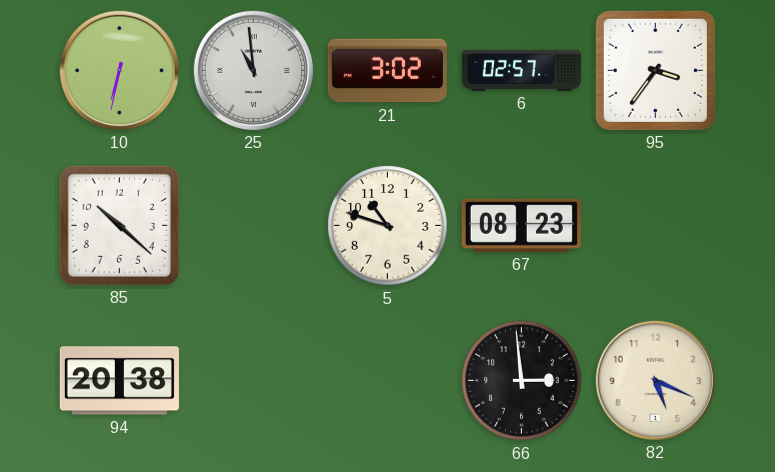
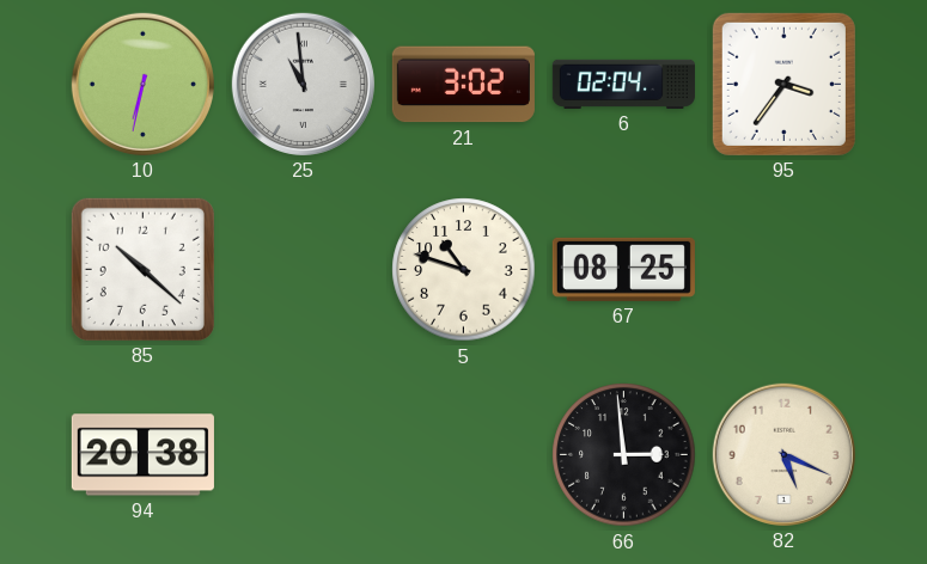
6: 02:57 -> 02:04 (623, 84)
67: 08:23 -> 08:25 (623, 269)
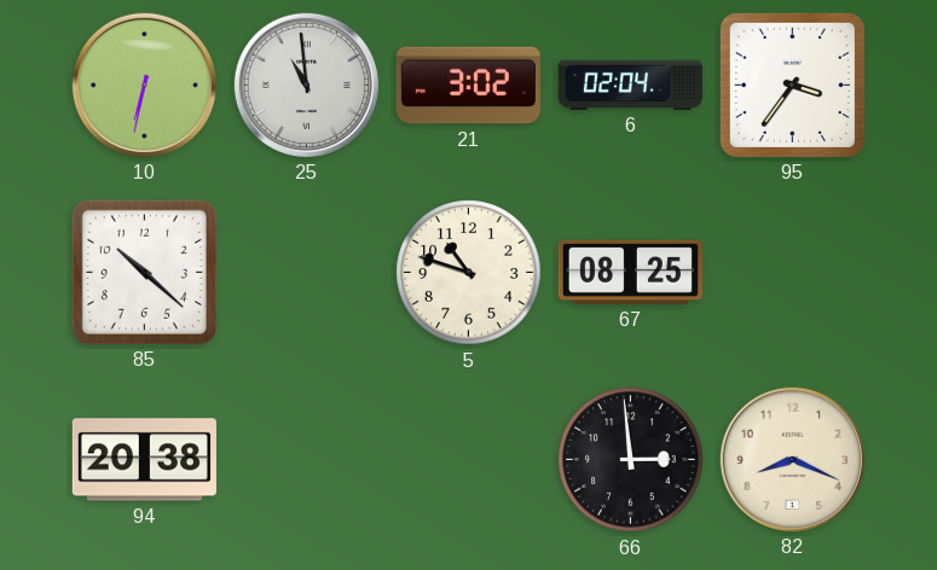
82: 5:19 -> 8:19 (792, 459)
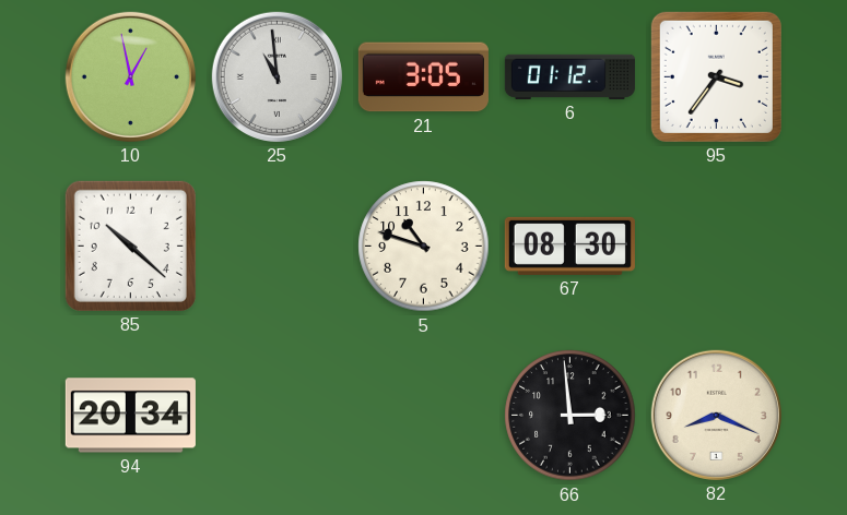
10: 6:32 -> 12:58 (130, 76)
21: 3:02 -> 3:05 (423, 77)
6: 02:04 -> 01:12 (569, 76)
67: 08:25 -> 08:30 (569, 245)
94: 20:38 -> 20:34 (130, 416)
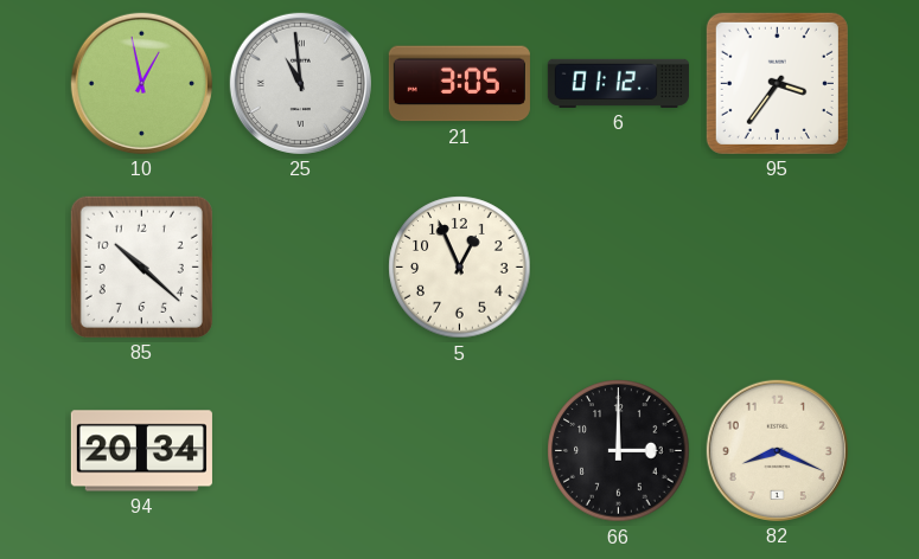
5: 10:48 -> 12:56 (460, 268)
67: 08:30 -> none (569, 245)
66: 2:59 -> 3:00 (619, 451)
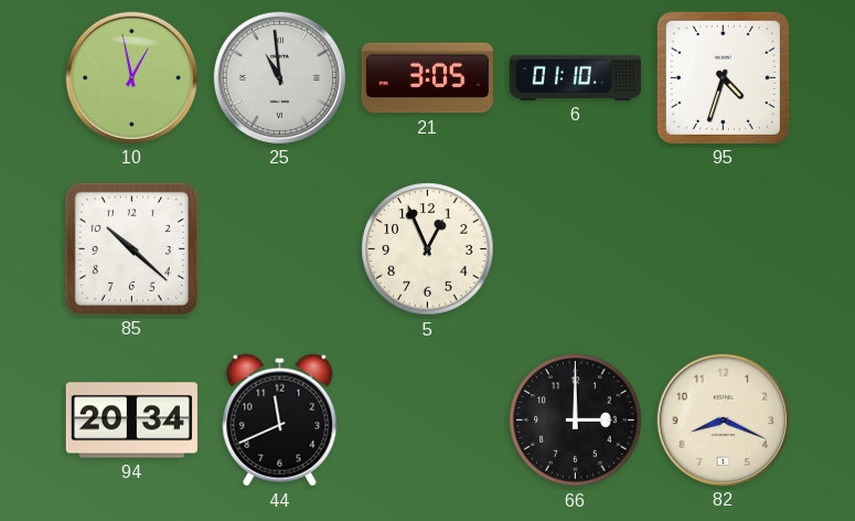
6: 01:12 -> 01:10 (575, 77)
95: 3:36 -> 4:33 (723, 77)
44: none -> 11:41 (280, 421)
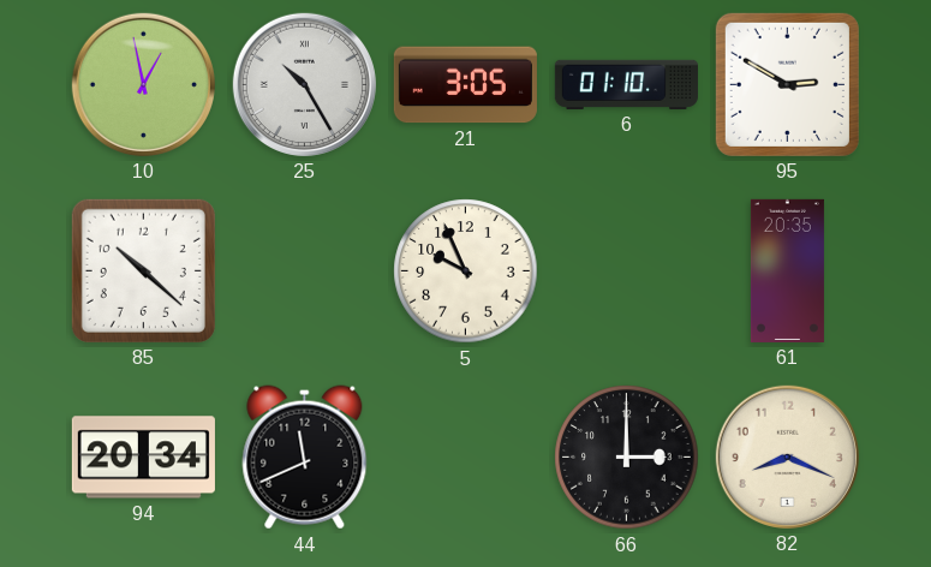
25: 10:59 -> 10:25 (304, 84)
95: 4:33 -> 2:50 (787, 84)
5: 12:56 -> 9:56 (466, 271)
61: none -> 20:35 (787, 270)
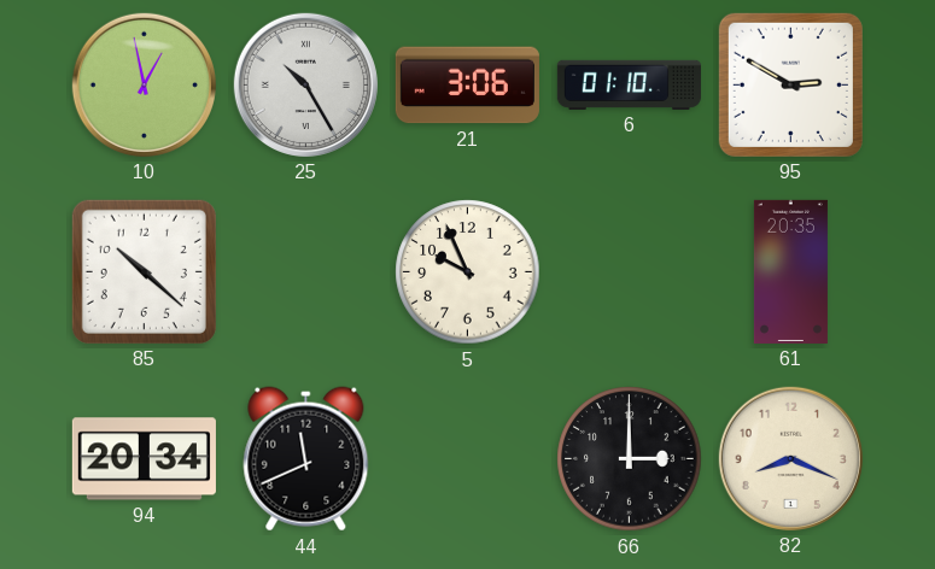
21: 3:05 -> 3:06 (467, 86)
